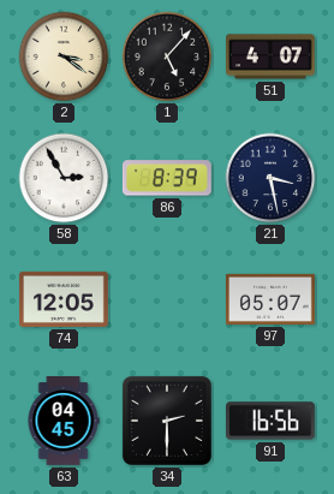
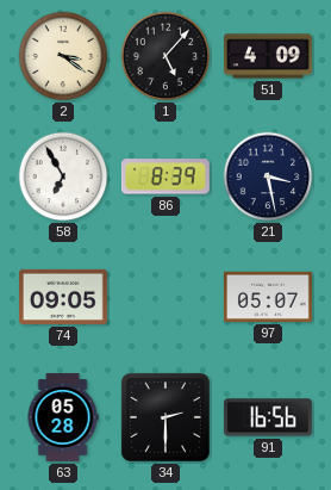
51: 4:07 -> 4:09 (269, 56)
58: 2:55 -> 6:55 (63, 176)
74: 12:05 -> 09:05 (63, 297)
63: 04:45 -> 05:28 (63, 418)
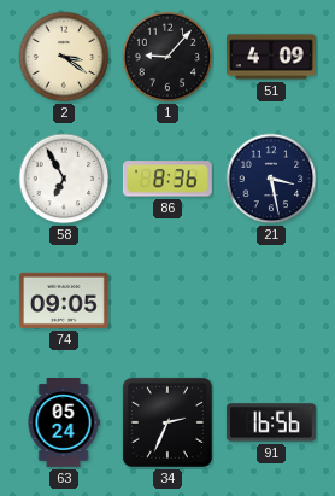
1: 5:07 -> 9:07 (167, 57)
86: 8:39 -> 8:36 (167, 179)
97: 05:07 -> none (268, 297)
63: 05:28 -> 05:24 (64, 424)
34: 2:30 -> 2:34 (167, 422)
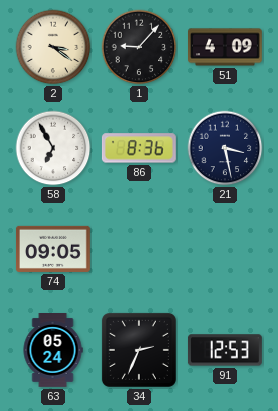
91: 16:56 -> 12:53 (225, 350)
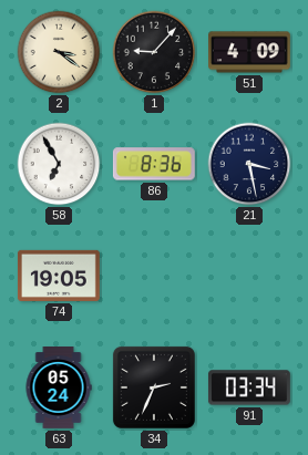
74: 09:05 -> 19:05 (59, 276)
91: 12:53 -> 03:34 (249, 387)
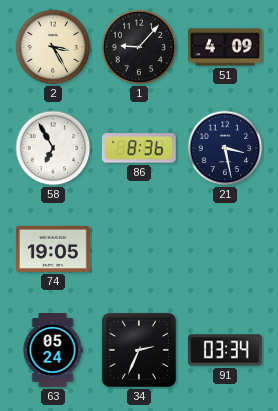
2: 3:21 -> 3:25 (53, 47)
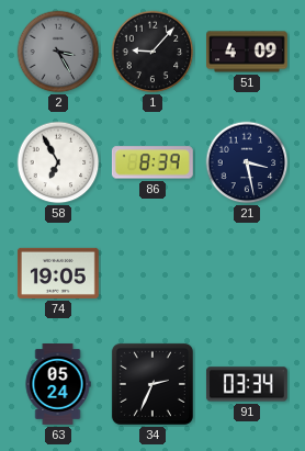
2 dial: cream -> grey (58, 52)
86: 8:36 -> 8:39 (152, 162)
